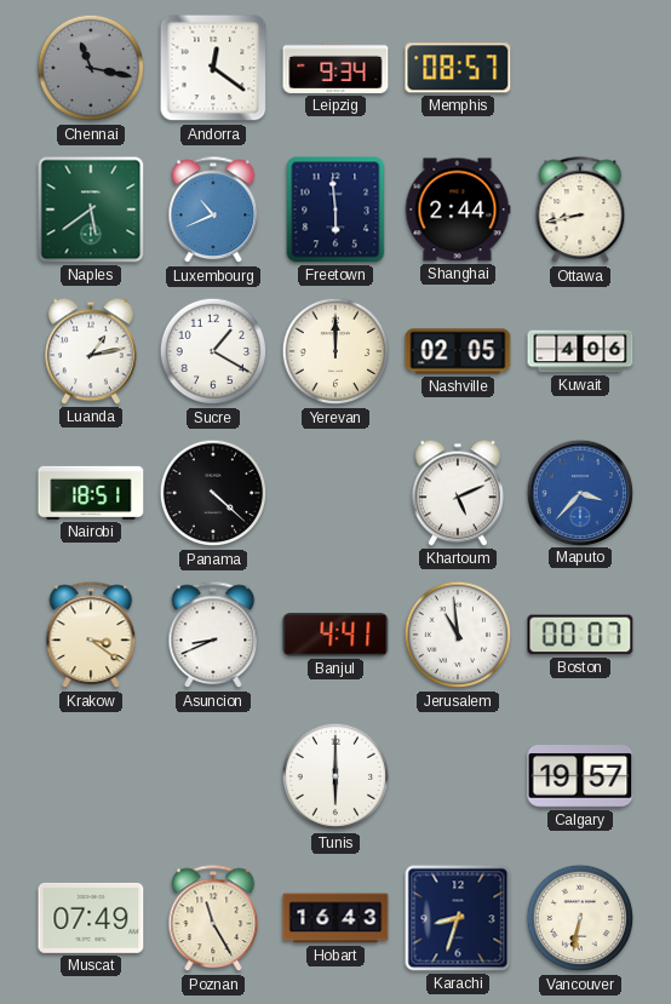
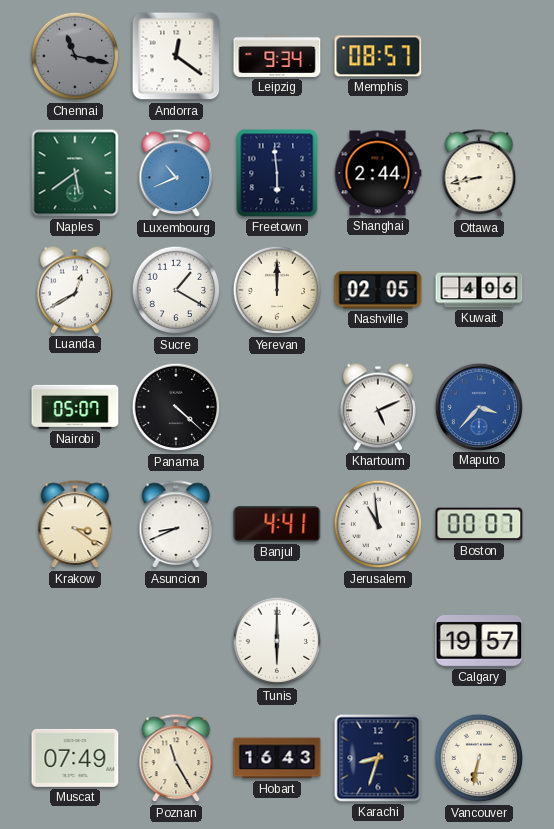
Luanda: 1:13 -> 12:40 (76, 290)
Nairobi: 18:51 -> 05:07 (75, 407)
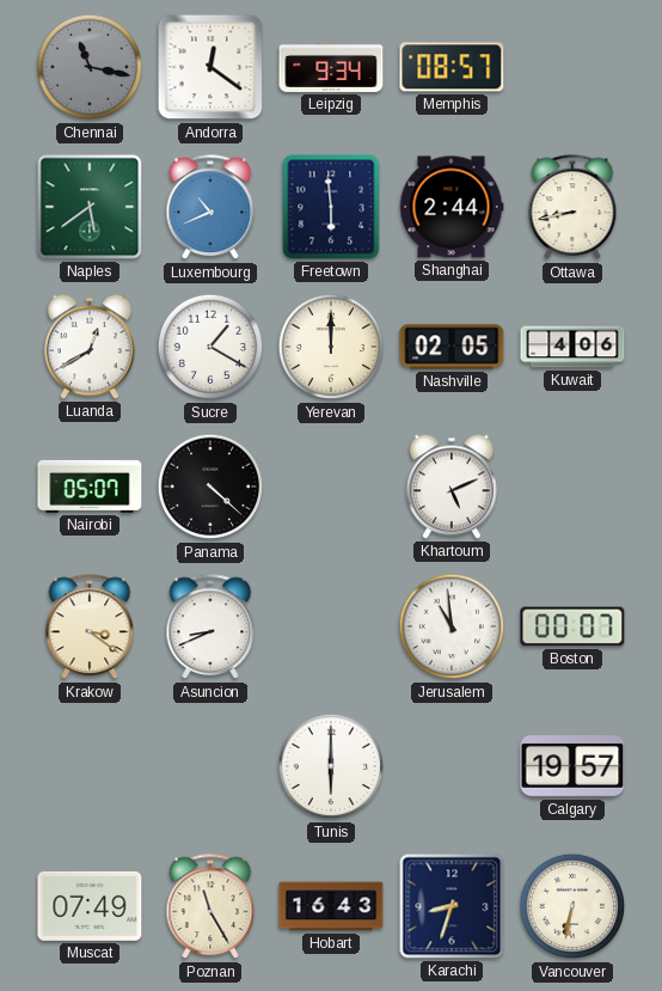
Maputo: 3:37 -> none (478, 406)
Banjul: 4:41 -> none (277, 524)
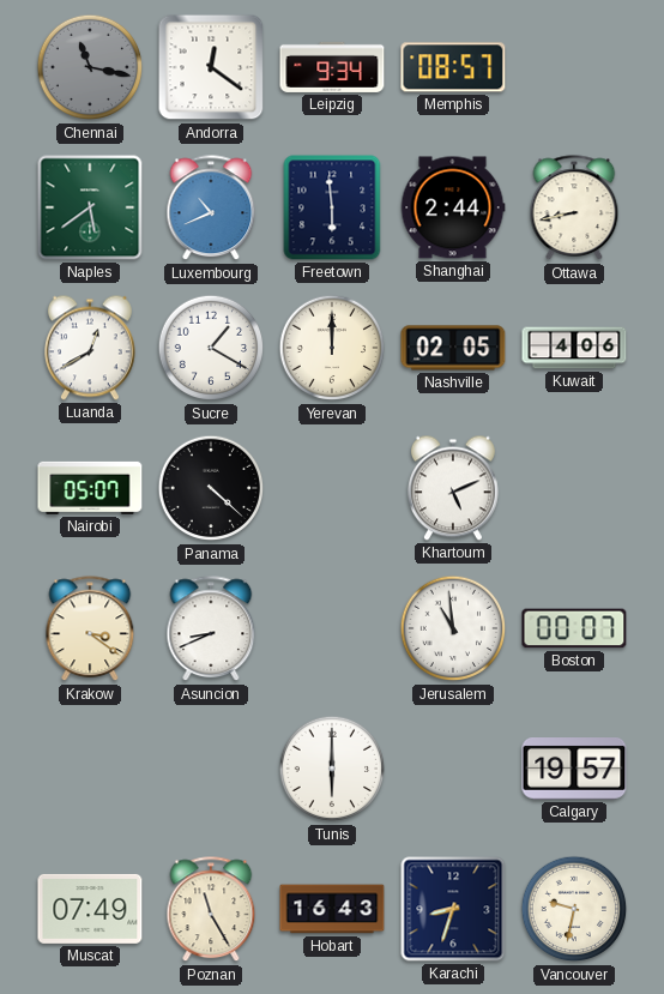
Vancouver: 6:32 -> 9:32 (574, 909)
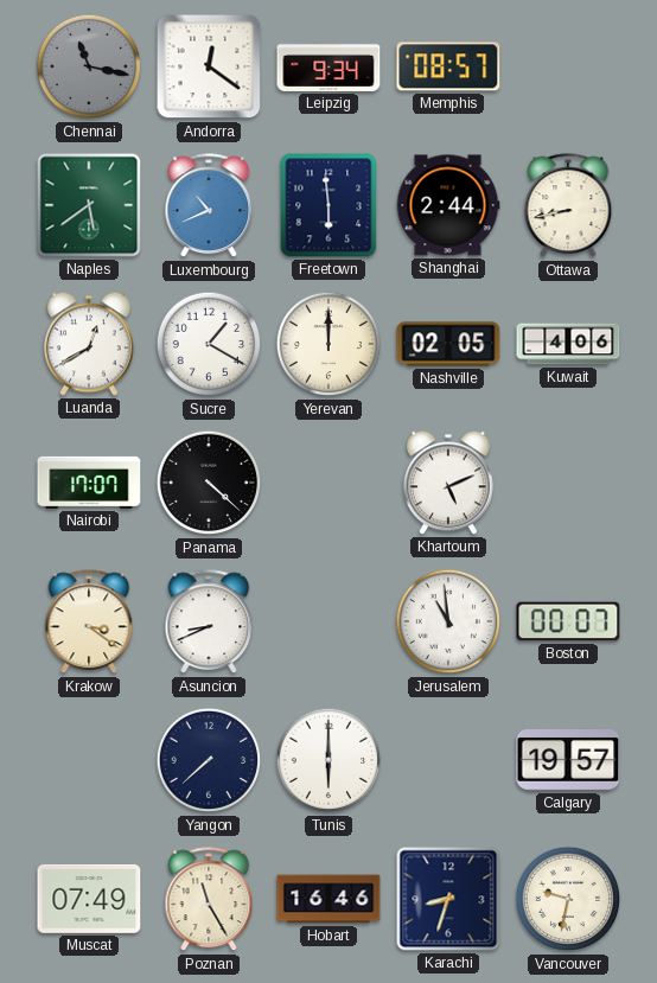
Nairobi: 05:07 -> 17:07 (89, 483)
Yangon: none -> 7:38 (209, 760)
Hobart: 16:43 -> 16:46 (328, 899)
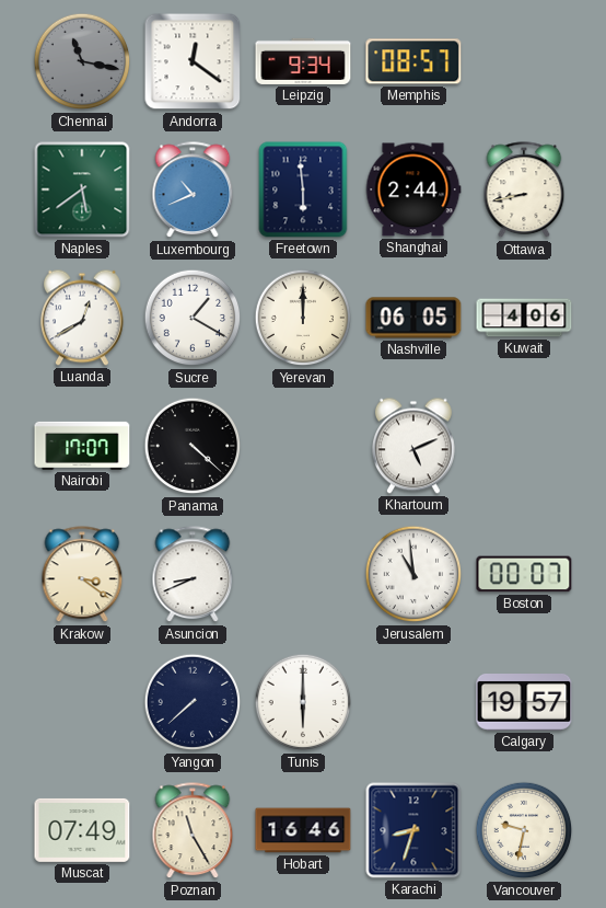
Nashville: 02:05 -> 06:05 (413, 318)
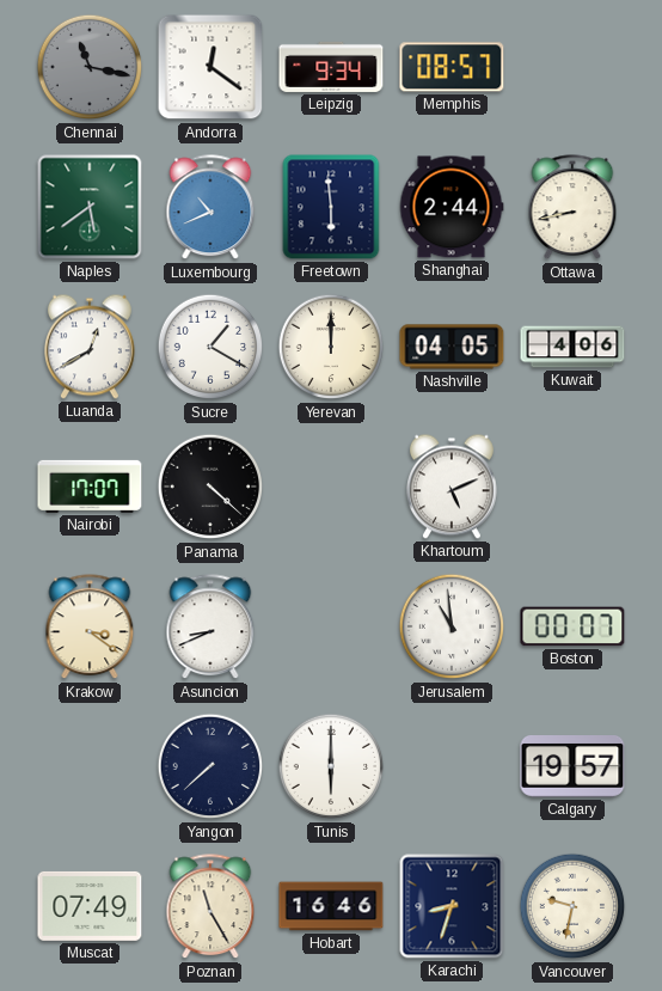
Nashville: 06:05 -> 04:05 (452, 347)
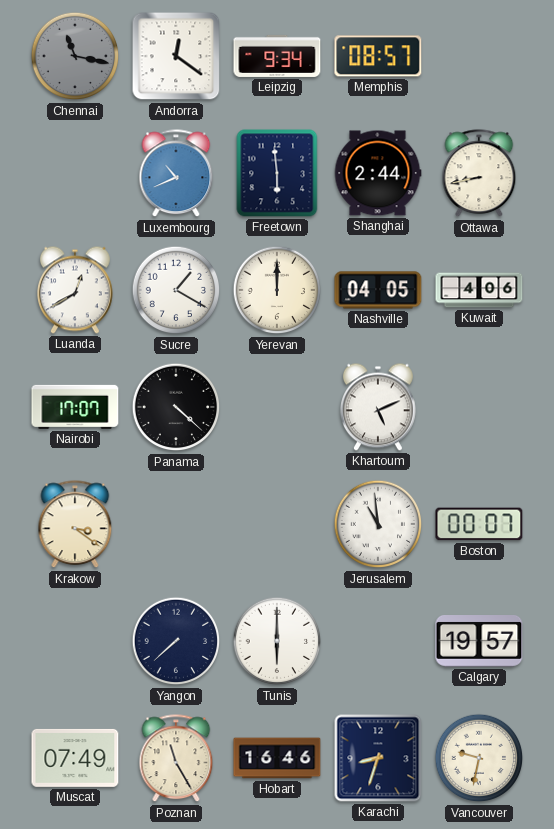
Naples: 5:39 -> none (90, 207)
Asuncion: 8:41 -> none (210, 628)
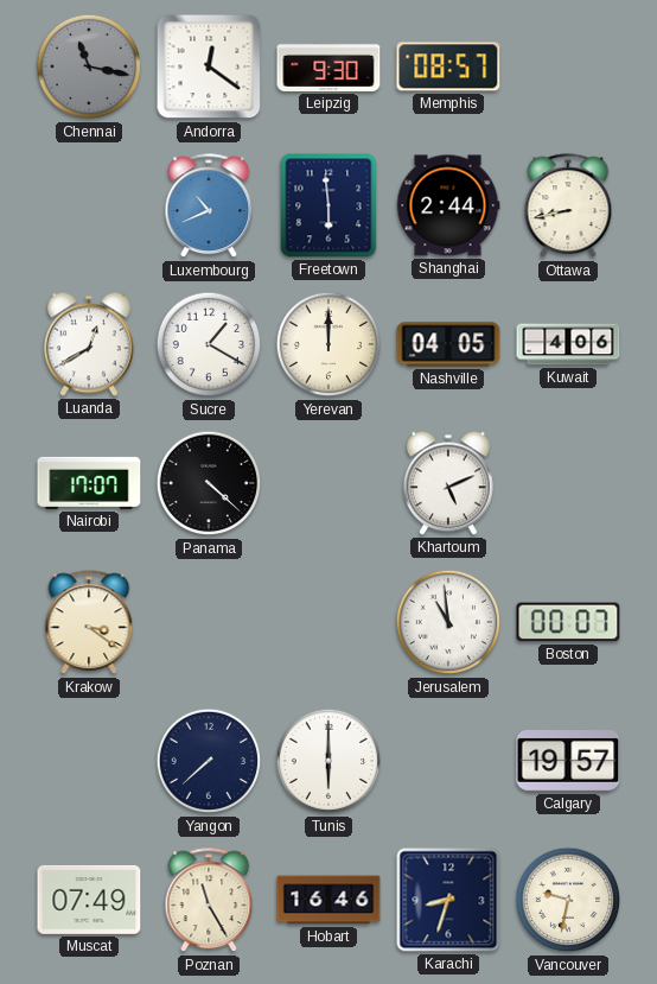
Leipzig: 9:34 -> 9:30 (328, 66)
